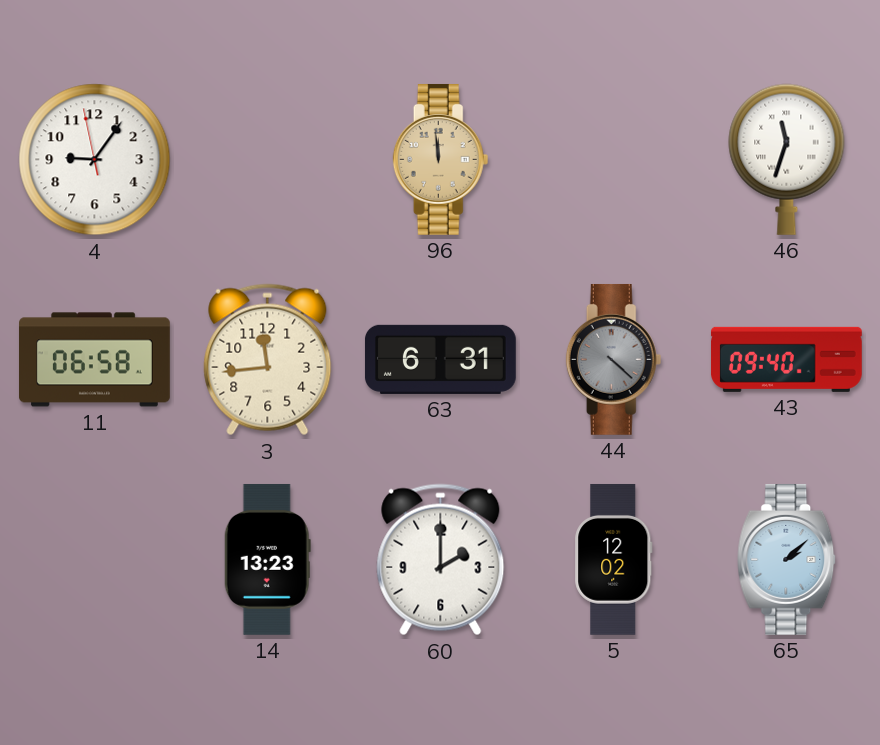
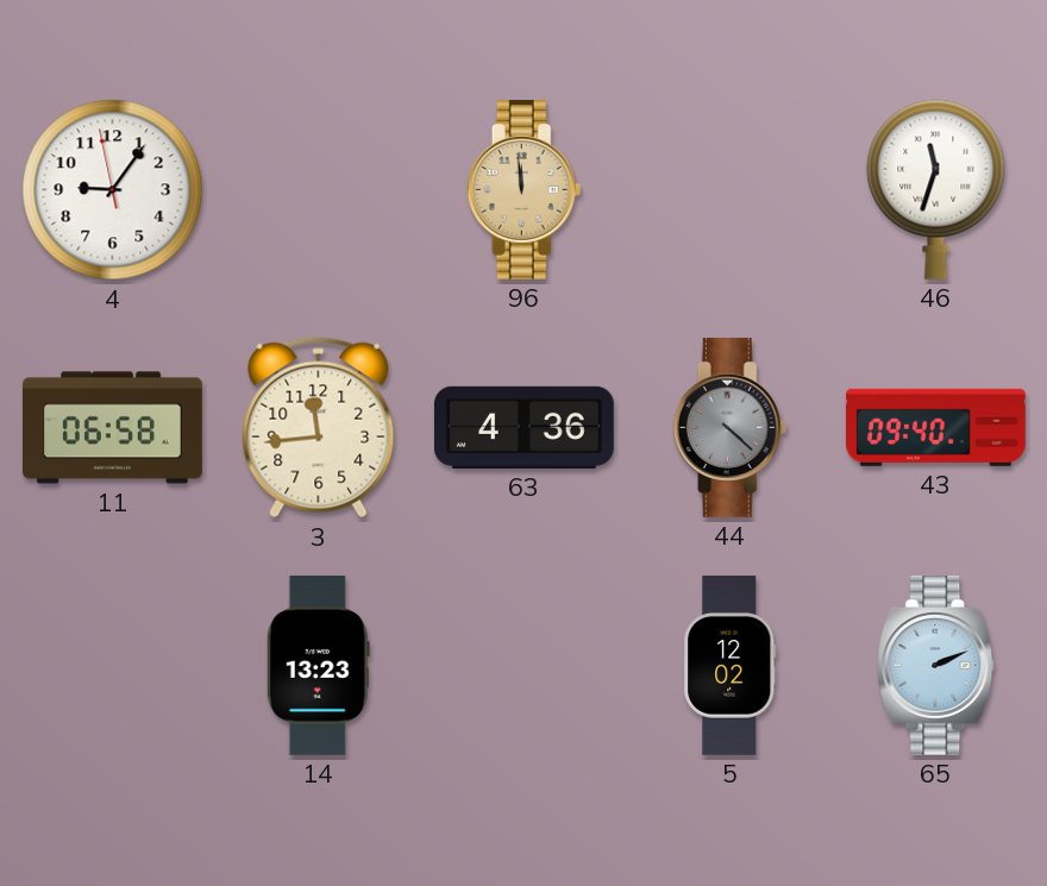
63: 6:31 -> 4:36 (523, 427)
60: 2:00 -> none (441, 560)
65: 2:08 -> 2:11 (936, 665)
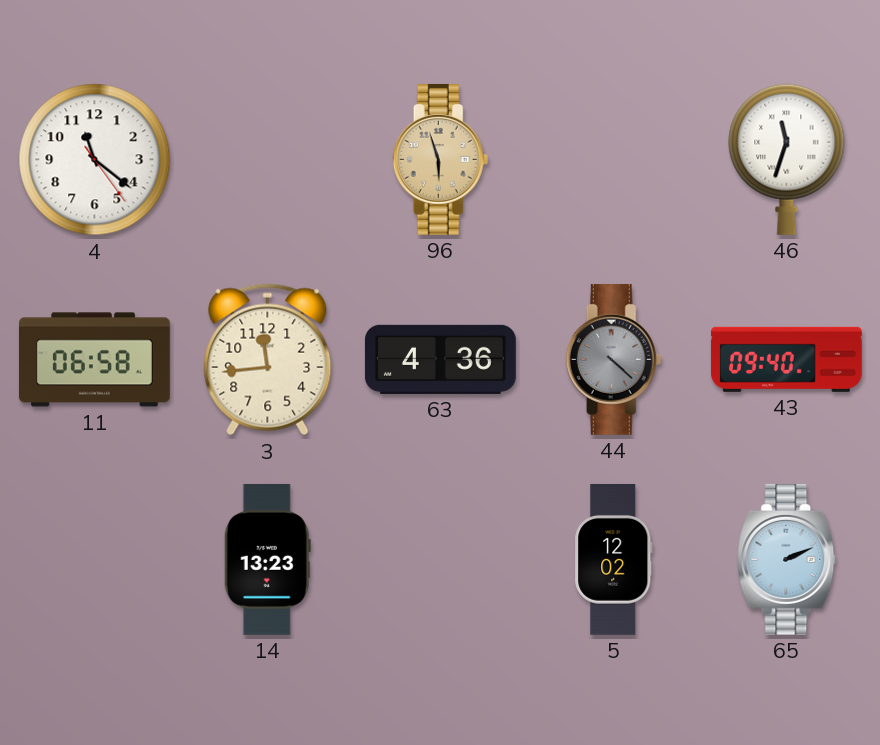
4: 9:05 -> 11:21 (95, 160)
96: 11:59 -> 5:57 (441, 159)
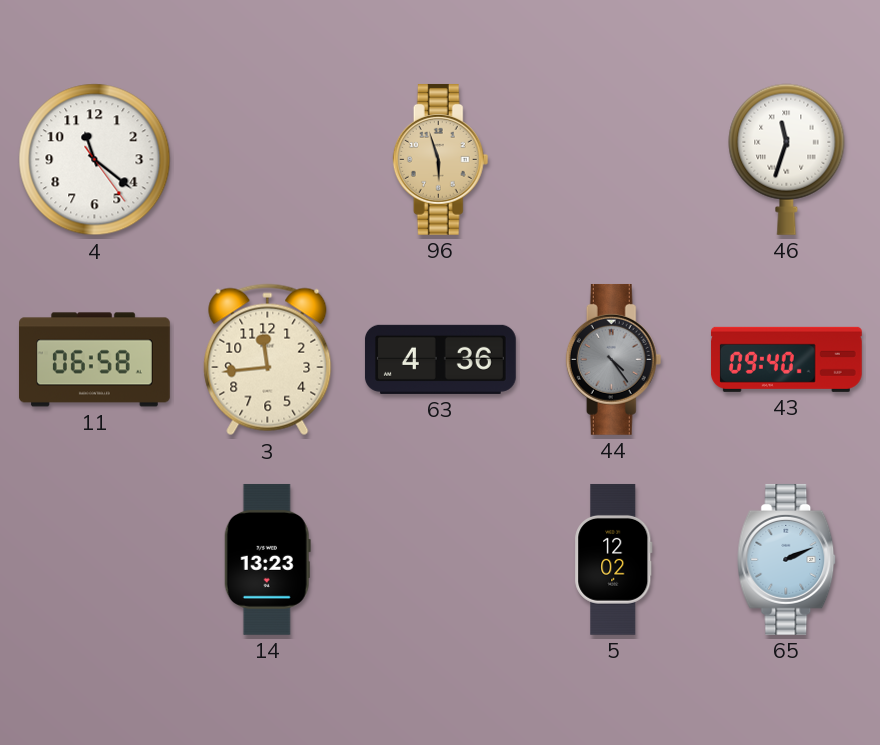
44: 4:22 -> 4:24 (614, 359)
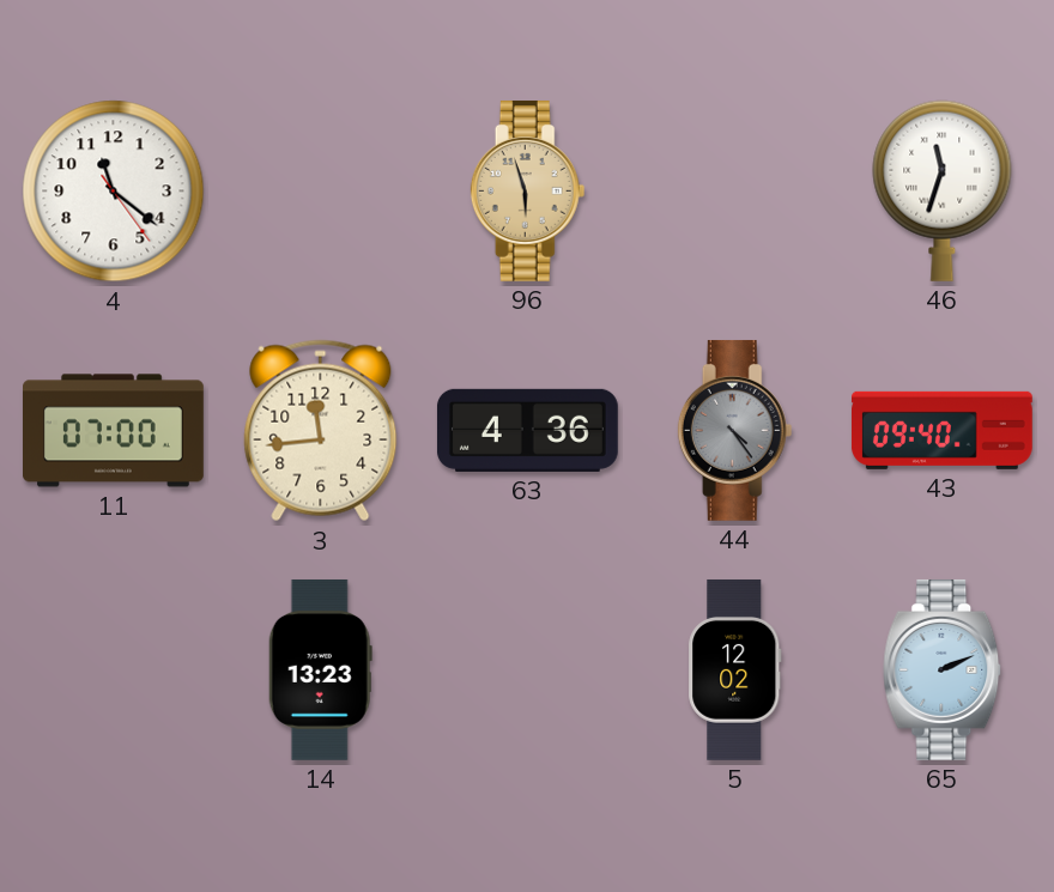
11: 06:58 -> 07:00 (114, 431)
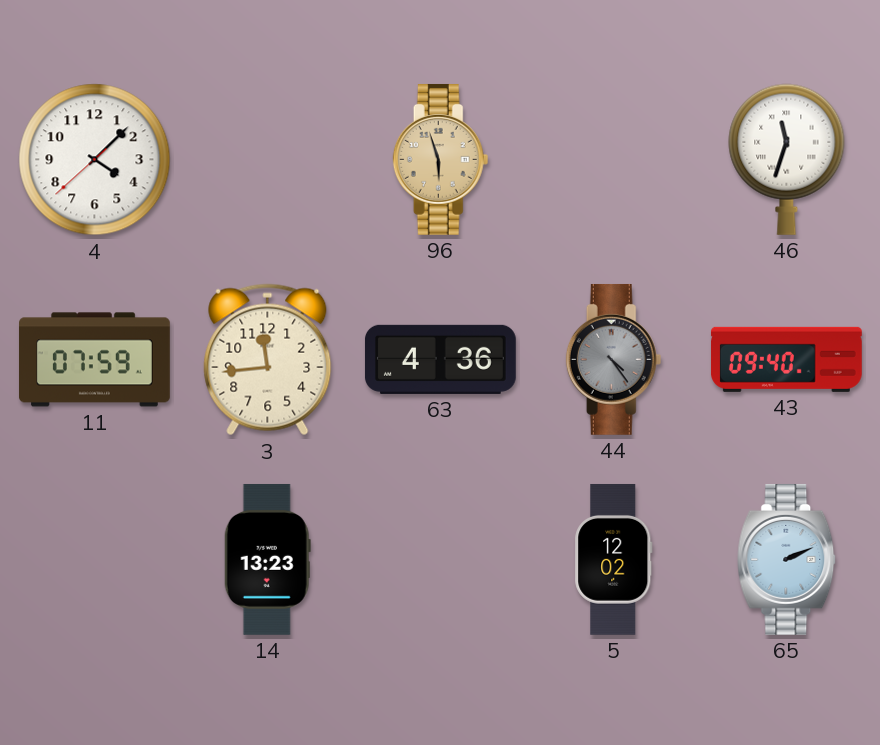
4: 11:21 -> 4:07 (95, 160)
11: 07:00 -> 07:59 (95, 360)
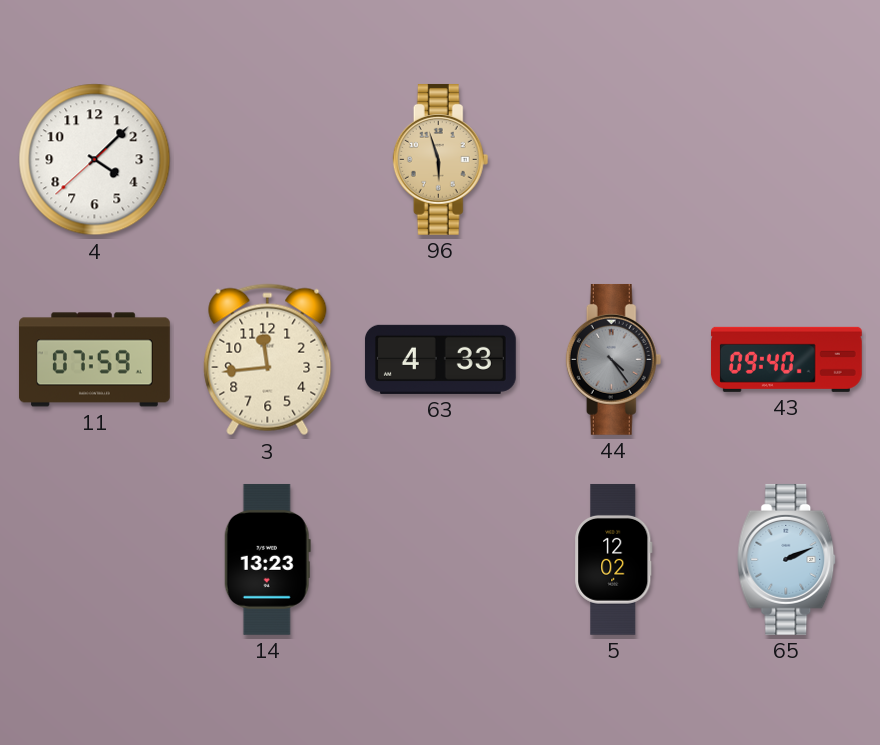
46: 11:33 -> none (787, 159)
63: 4:36 -> 4:33 (440, 359)
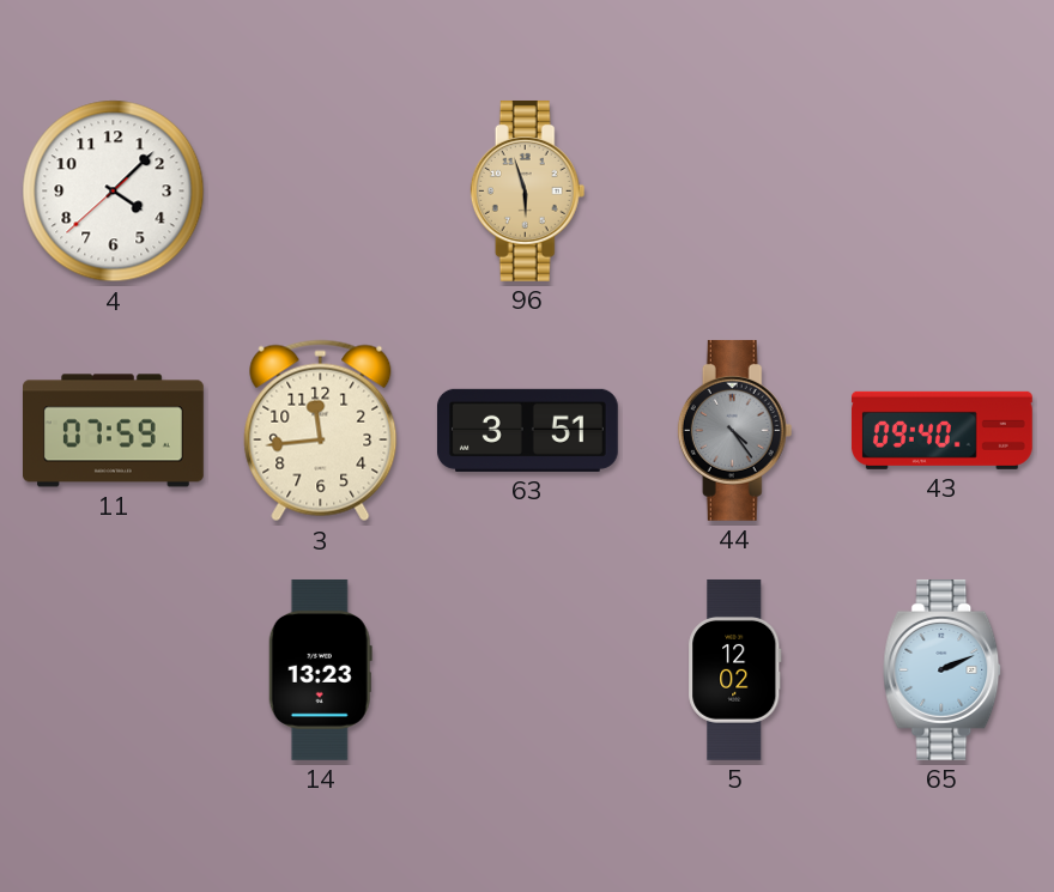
63: 4:33 -> 3:51 (527, 430)
